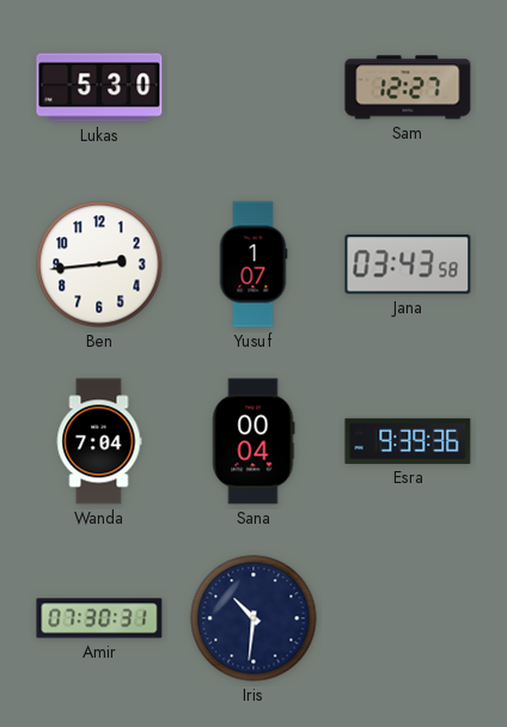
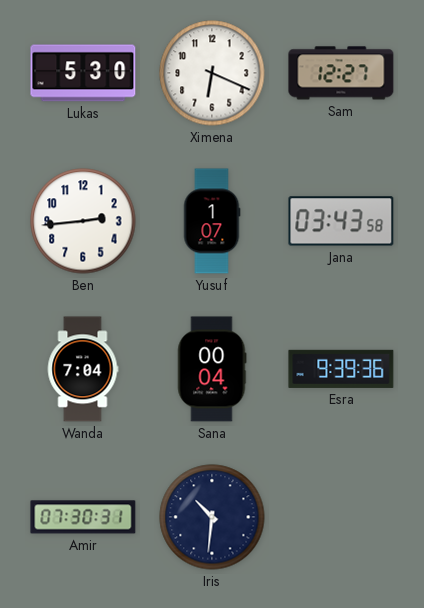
Ximena: none -> 6:19 (212, 73)
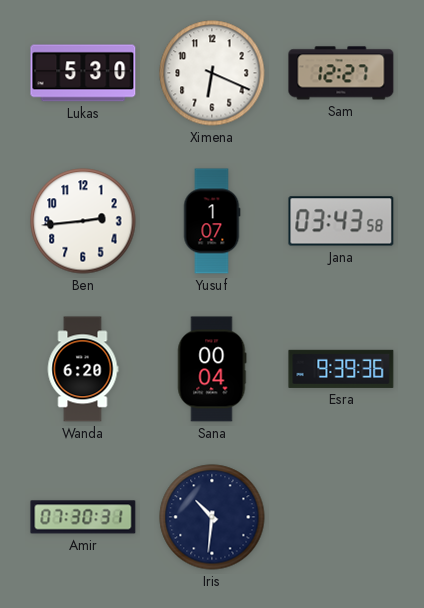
Wanda: 7:04 -> 6:20 (83, 369)
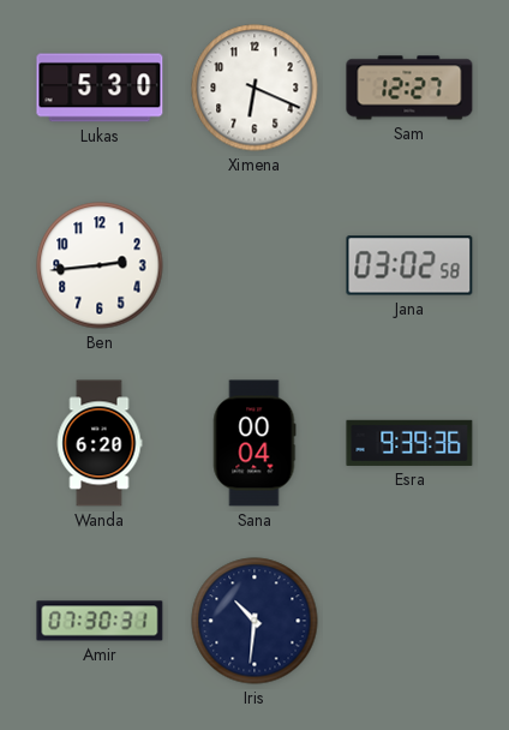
Yusuf: 1:07 -> none (212, 221)
Jana: 03:43 -> 03:02 (409, 265)
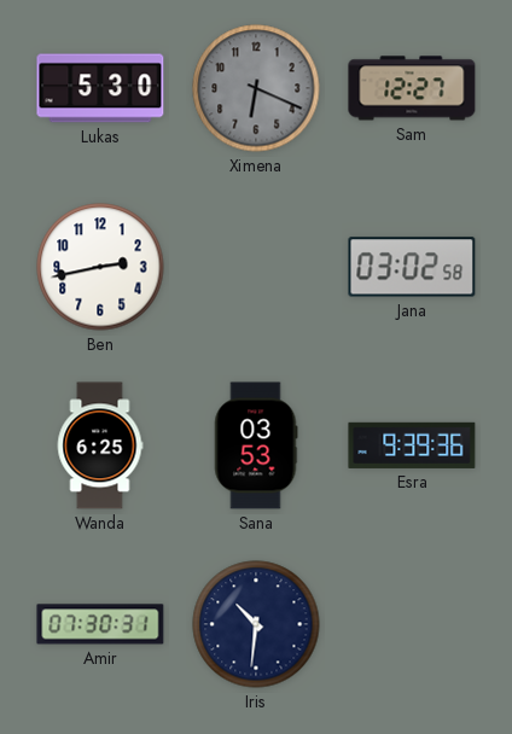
Ximena dial: white -> grey (256, 88)
Ben: 2:44 -> 2:43 (100, 267)
Wanda: 6:20 -> 6:25 (100, 445)
Sana: 00:04 -> 03:53 (256, 445)
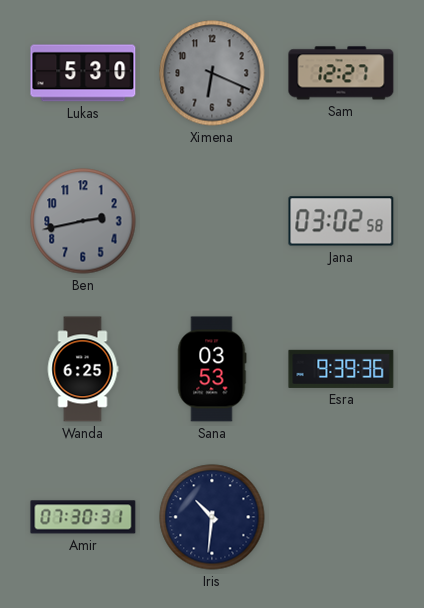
Ben dial: white -> grey (83, 221)
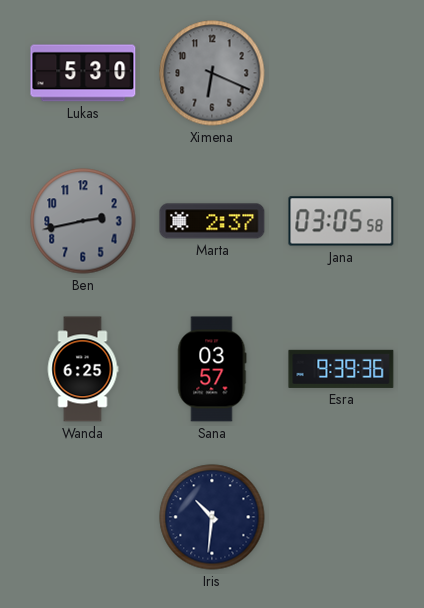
Sam: 12:27 -> none (341, 73)
Marta: none -> 2:37 (212, 221)
Jana: 03:02 -> 03:05 (341, 221)
Sana: 03:53 -> 03:57 (212, 369)
Amir: 07:30 -> none (83, 517)
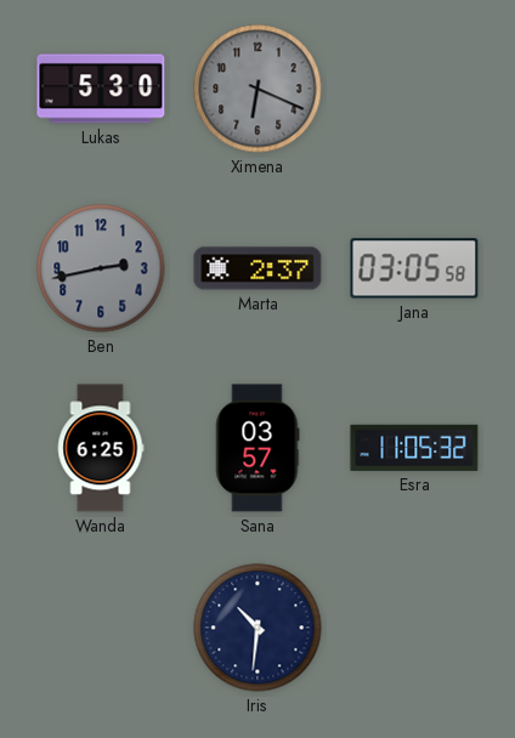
Esra: 9:39 -> 11:05 (414, 448)
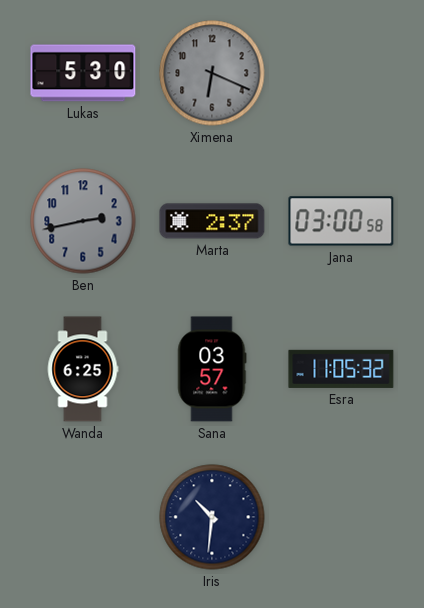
Jana: 03:05 -> 03:00 (341, 221)
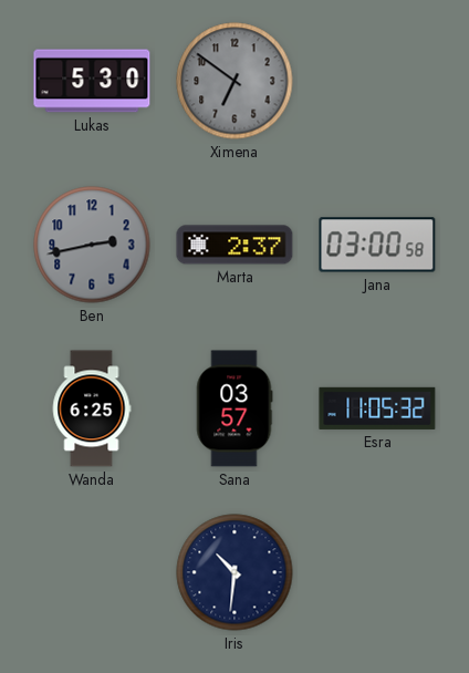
Ximena: 6:19 -> 6:51 (234, 81)
